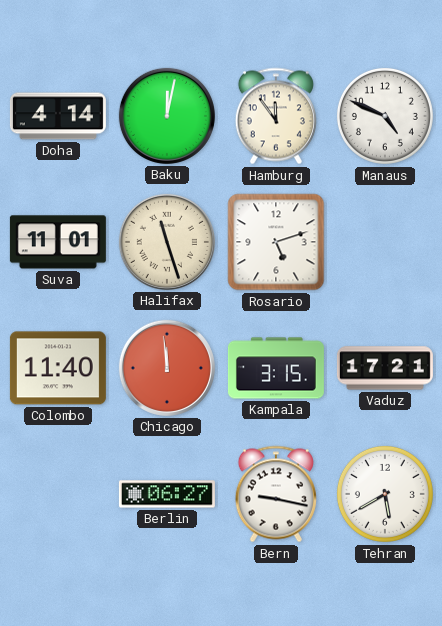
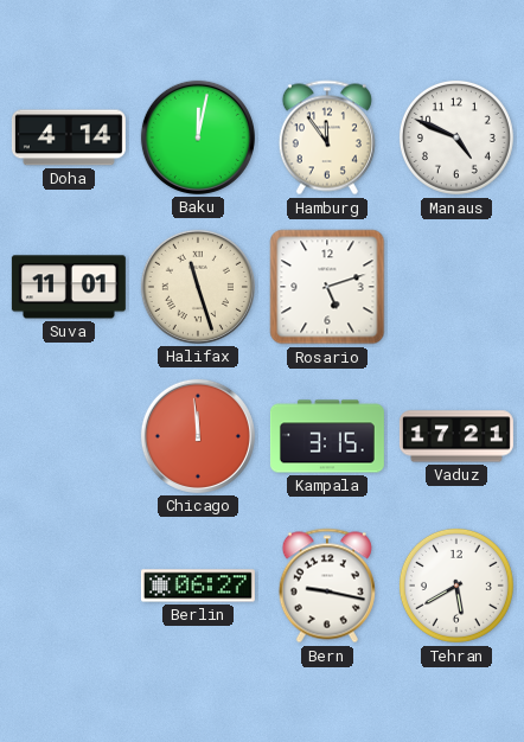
Colombo: 11:40 -> none (58, 368)
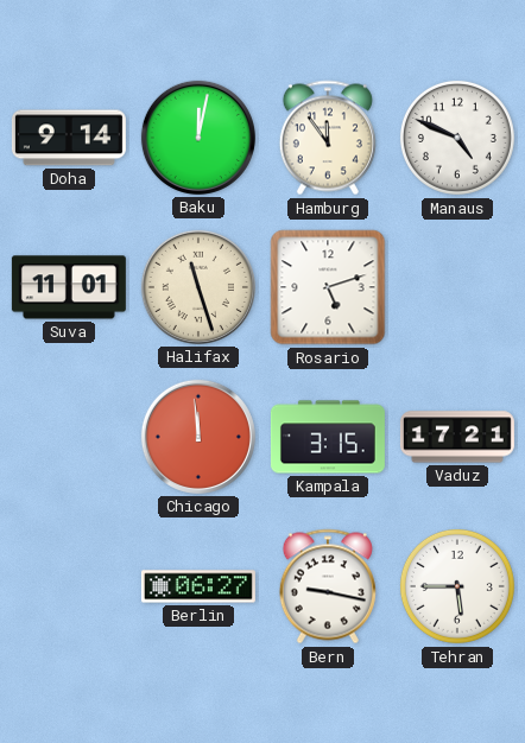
Doha: 4:14 -> 9:14 (69, 138)
Tehran: 5:40 -> 5:45 (457, 586)
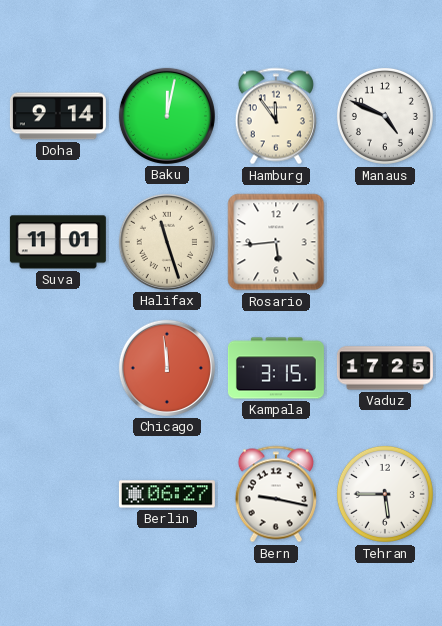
Rosario: 5:12 -> 5:44 (276, 242)
Vaduz: 17:21 -> 17:25 (385, 368)
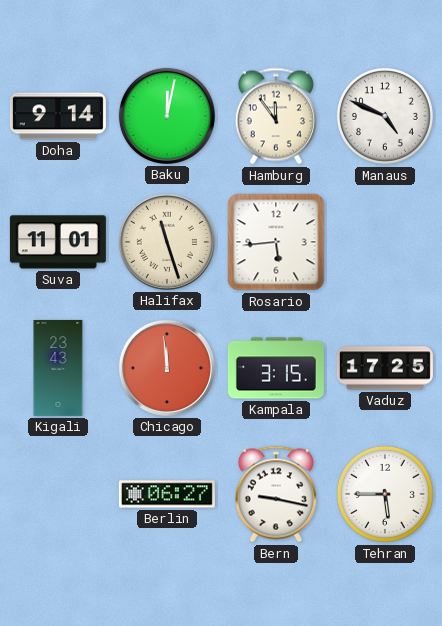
Kigali: none -> 23:43 (58, 368)
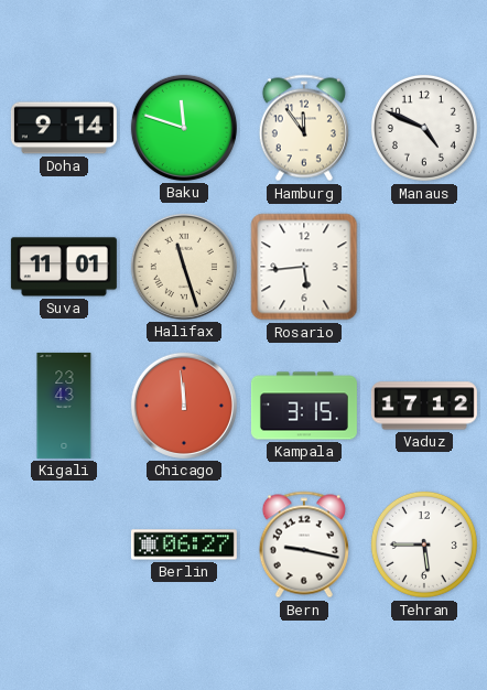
Baku: 12:02 -> 11:48 (184, 128)
Vaduz: 17:25 -> 17:12 (424, 406)
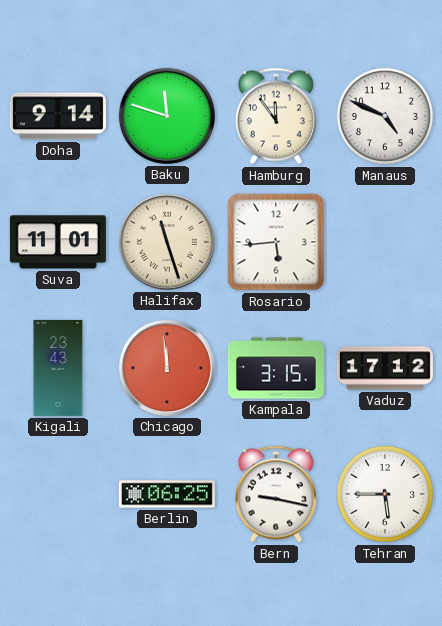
Berlin: 06:27 -> 06:25 (167, 494)
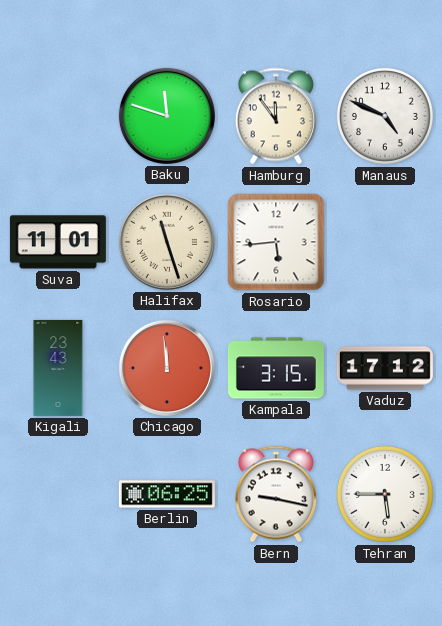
Doha: 9:14 -> none (58, 116)
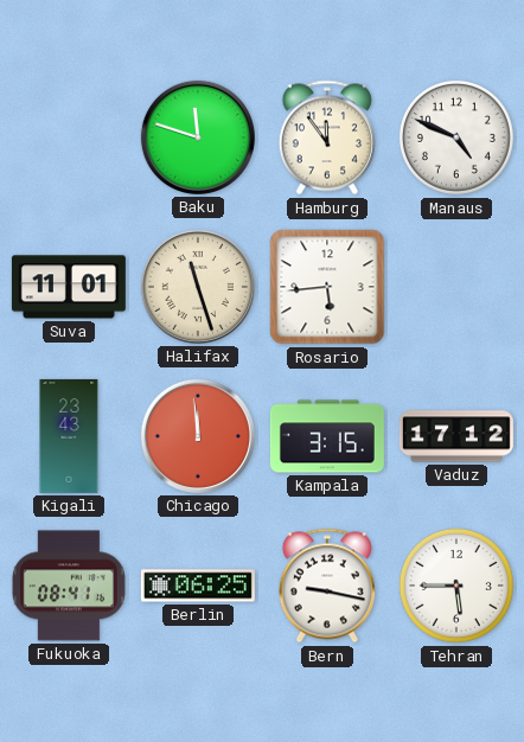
Fukuoka: none -> 08:41 (69, 586)
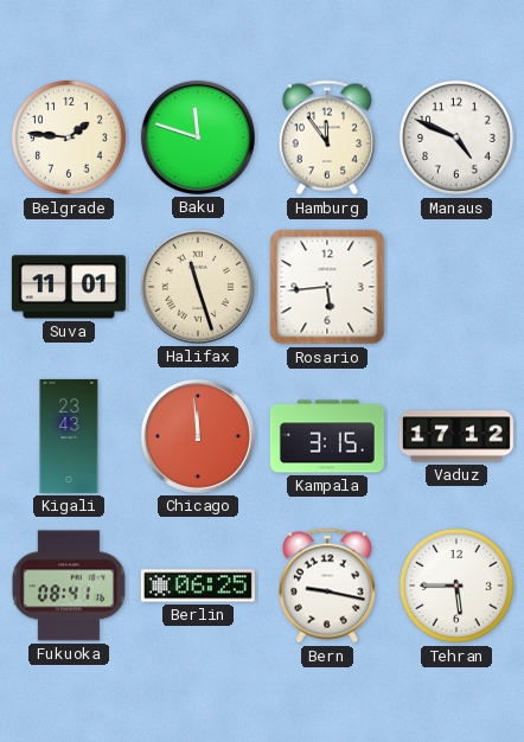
Belgrade: none -> 1:46 (69, 137)
